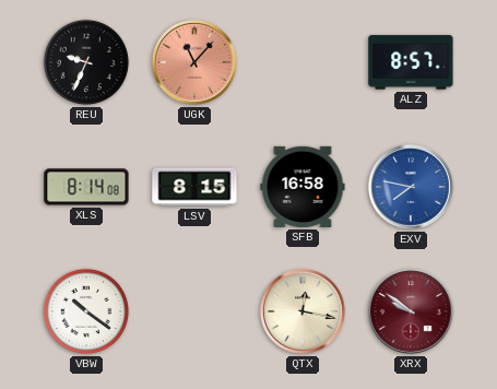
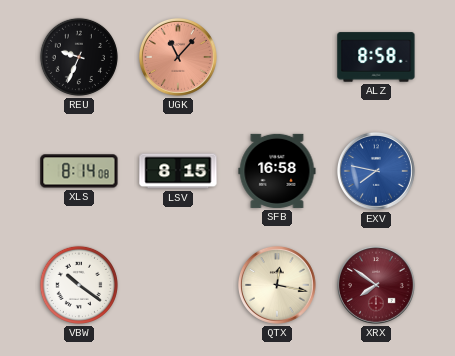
ALZ: 8:57 -> 8:58 (376, 57)
XRX: 9:51 -> 7:51 (376, 285)
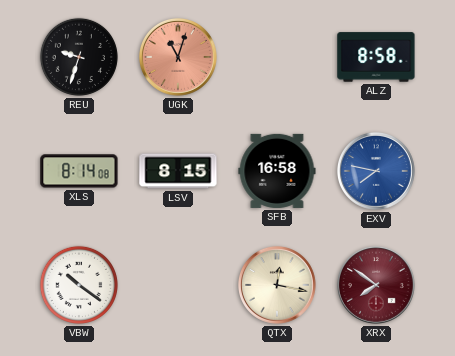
REU: 9:34 -> 9:33 (79, 57)
UGK: 11:07 -> 11:03 (178, 57)
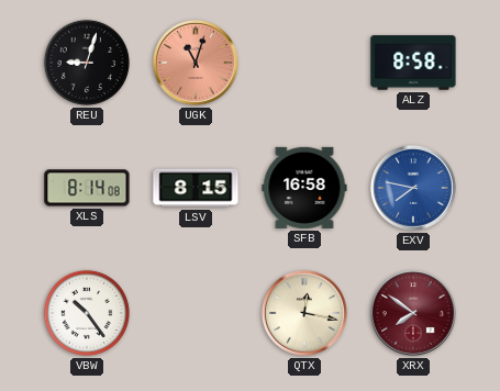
REU: 9:33 -> 9:03 (87, 63)
VBW: 10:21 -> 10:24 (87, 313)
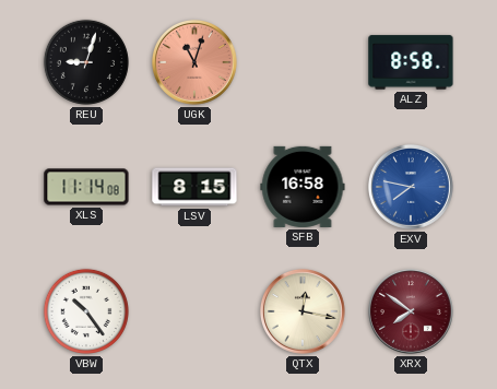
XLS: 8:14 -> 11:14 (86, 187)
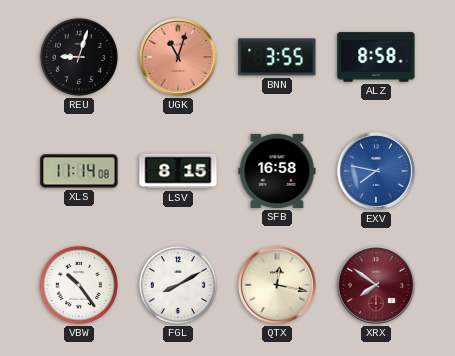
BNN: none -> 3:55 (277, 57)
FGL: none -> 8:10 (178, 285)
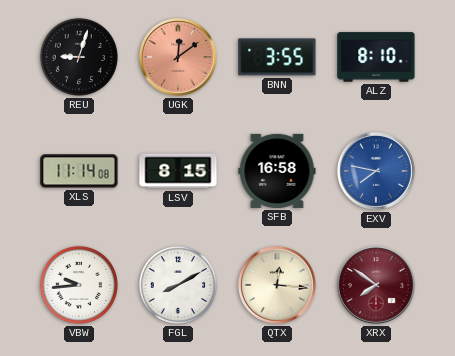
UGK: 11:03 -> 12:09 (178, 57)
ALZ: 8:58 -> 8:10 (376, 57)
VBW: 10:24 -> 9:44 (79, 285)
QTX: 12:17 -> 12:16 (277, 285)
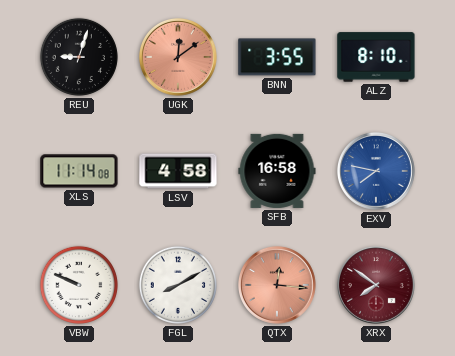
LSV: 8:15 -> 4:58 (178, 171)
VBW: 9:44 -> 9:49 (79, 285)
QTX dial: cream -> salmon (277, 285)
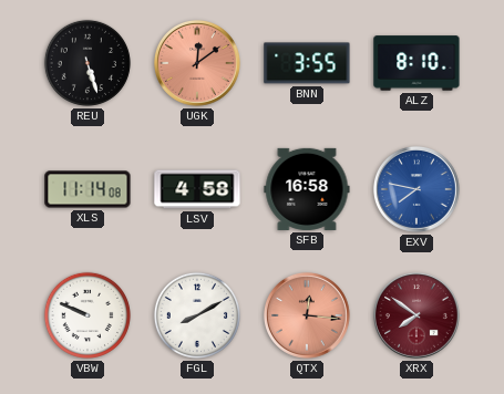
REU: 9:03 -> 5:27 (88, 63)
